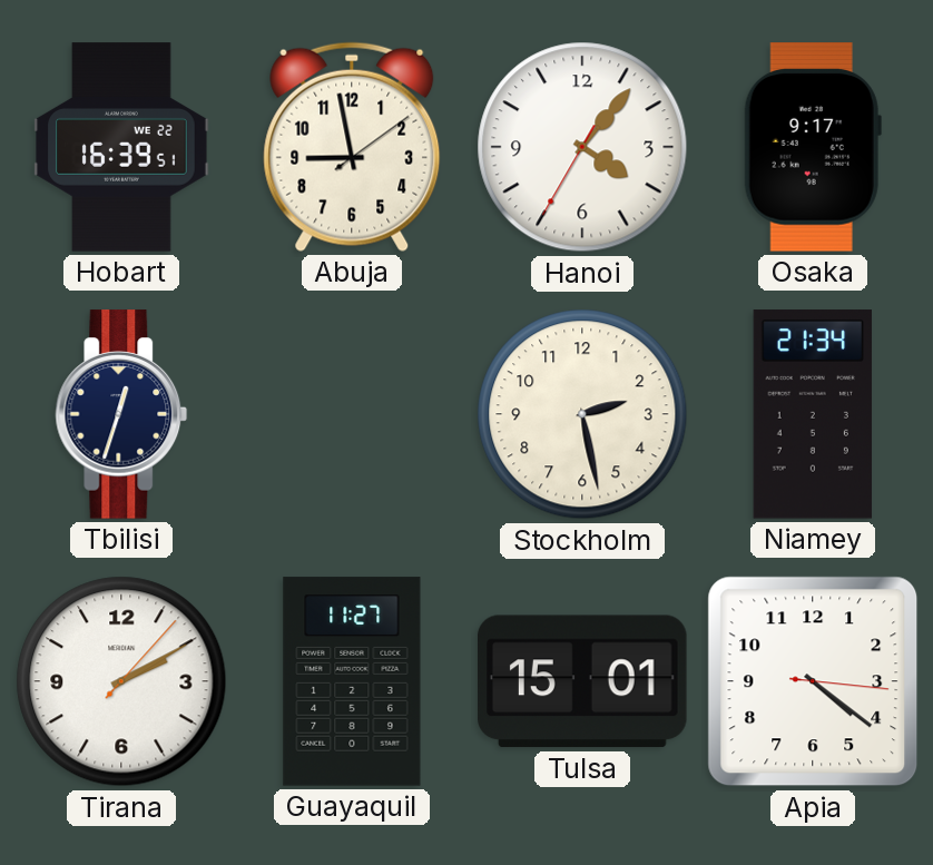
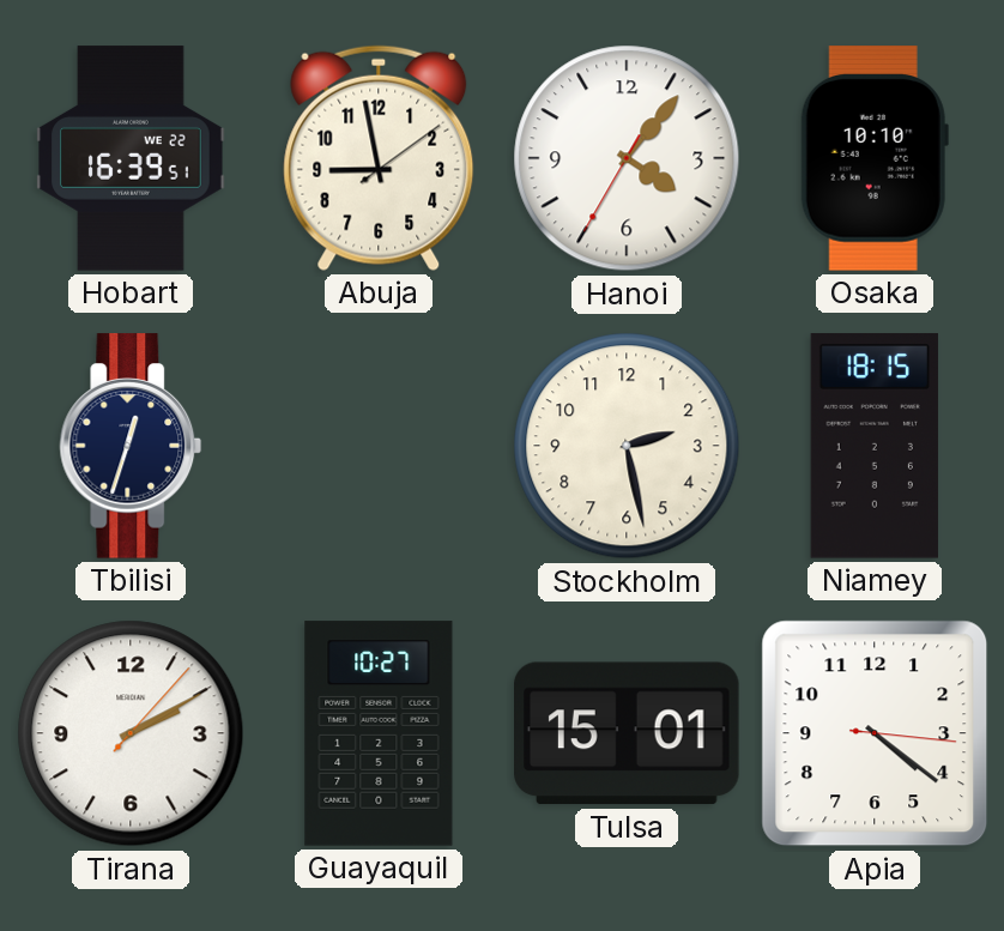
Osaka: 9:17 -> 10:10 (875, 158)
Niamey: 21:34 -> 18:15 (875, 446)
Guayaquil: 11:27 -> 10:27 (379, 733)
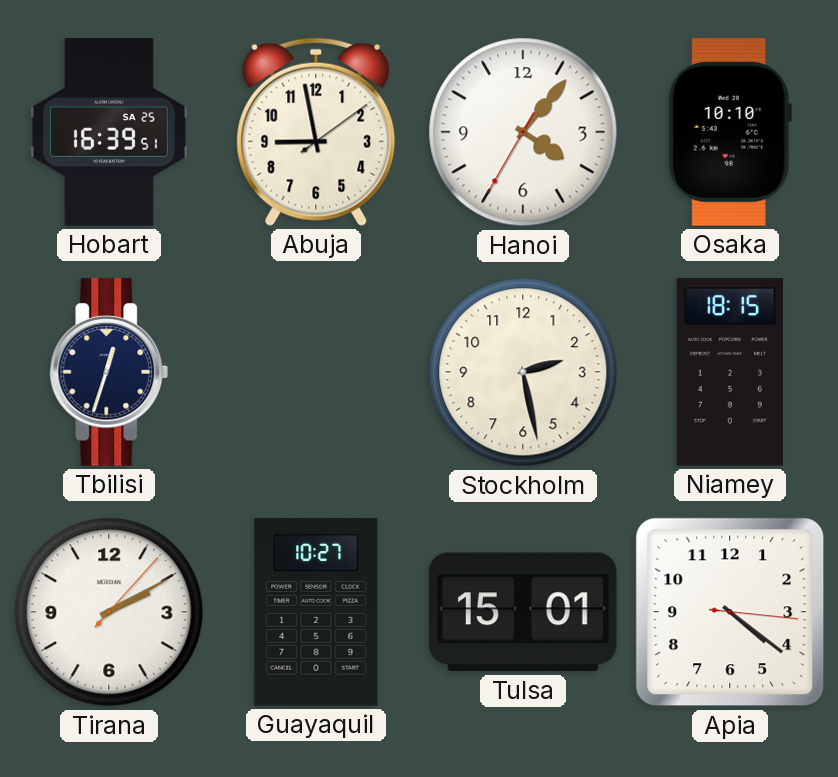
Hobart date: WE 22 -> SA 25 (109, 132)
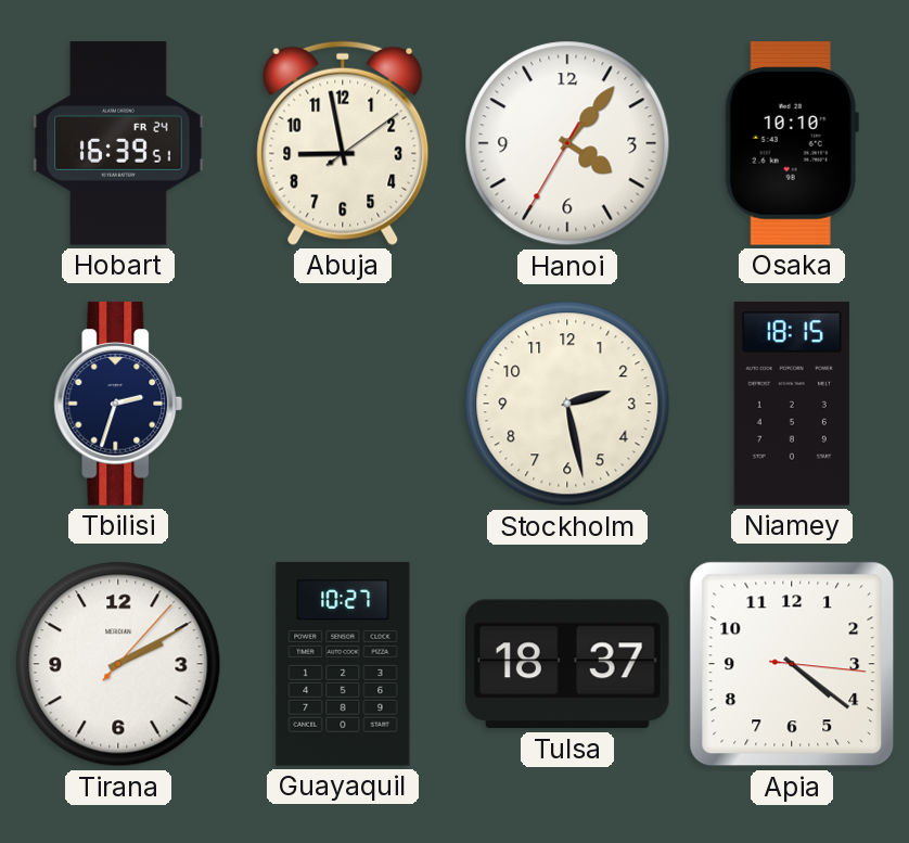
Hobart date: SA 25 -> FR 24 (118, 143)
Tbilisi: 12:33 -> 2:33 (118, 404)
Tulsa: 15:01 -> 18:37 (568, 664)
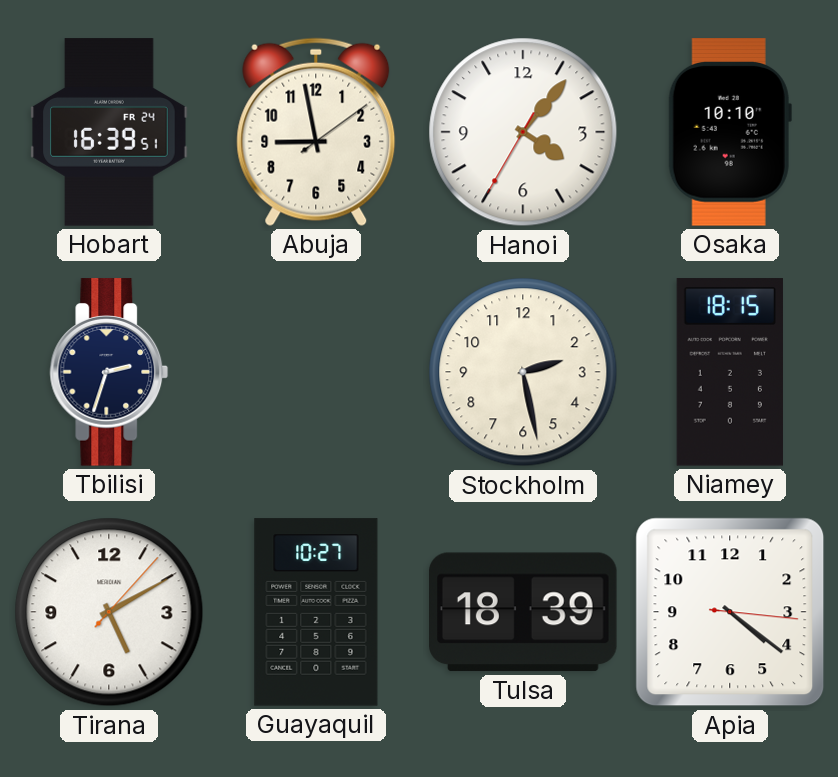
Tirana: 2:10 -> 5:10 (109, 612)
Tulsa: 18:37 -> 18:39 (524, 612)
